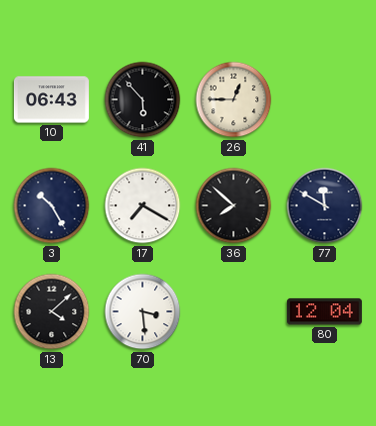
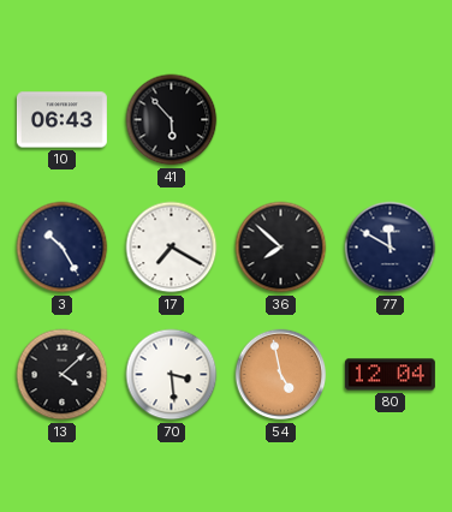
26: 12:45 -> none (234, 100)
54: none -> 4:58 (281, 375)
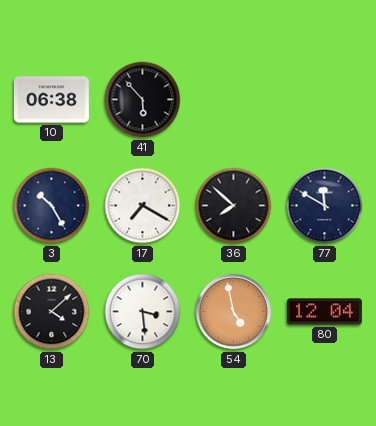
10: 06:43 -> 06:38 (51, 100)
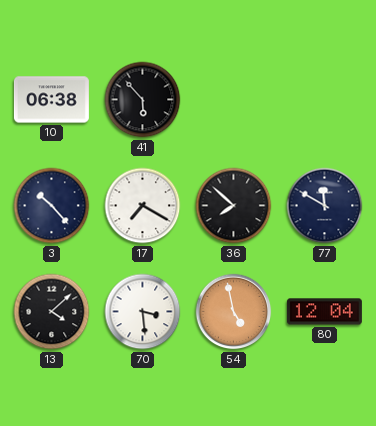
3: 10:25 -> 10:23 (52, 206)
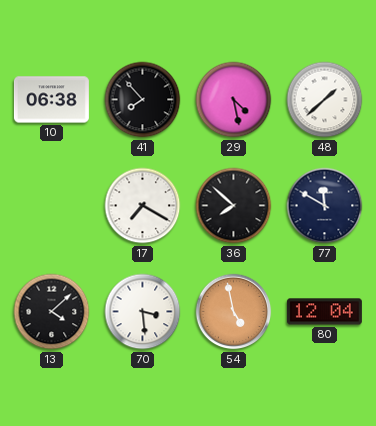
41: 5:53 -> 7:53 (143, 100)
29: none -> 4:28 (234, 100)
48: none -> 1:38 (325, 100)
3: 10:23 -> none (52, 206)
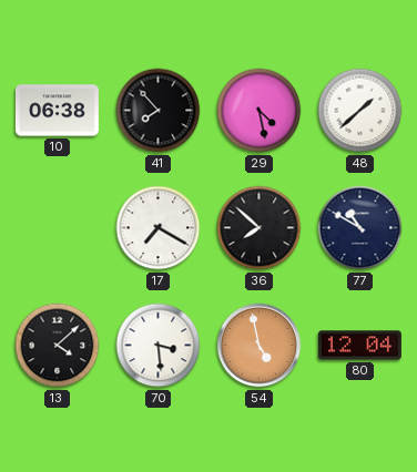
77: 11:50 -> 10:50 (360, 228)
